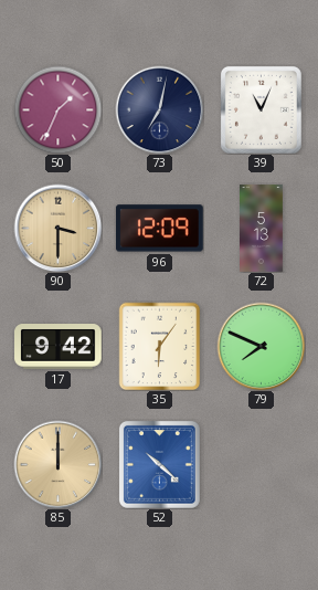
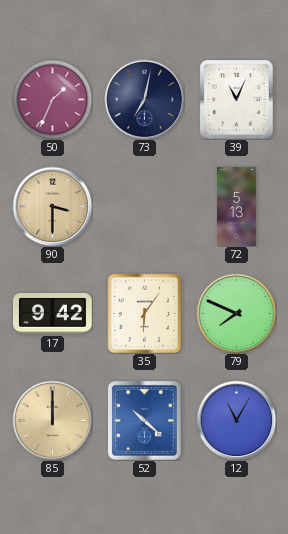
96: 12:09 -> none (159, 229)
12: none -> 11:05 (236, 420)
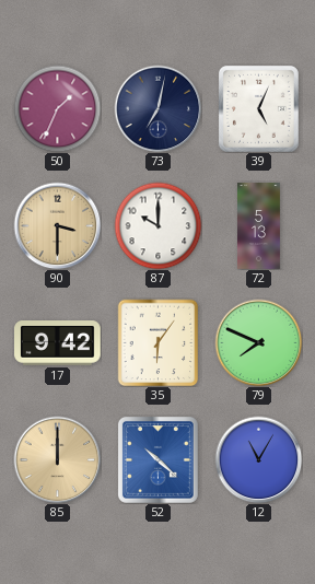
39: 11:04 -> 5:04 (258, 108)
87: none -> 10:00 (157, 225)
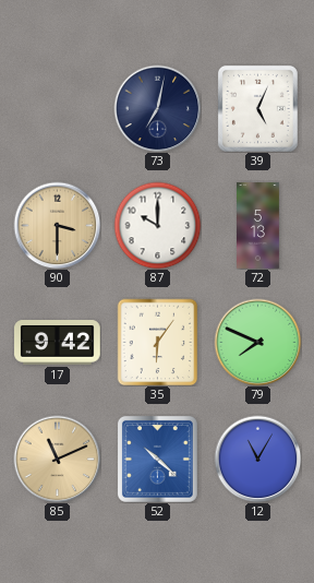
50: 1:34 -> none (57, 108)
85: 12:00 -> 11:11 (57, 459)
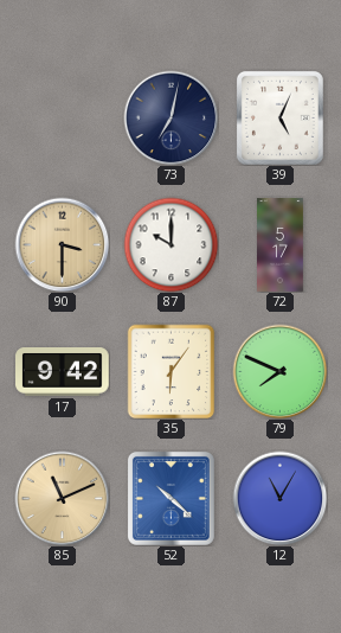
72: 5:13 -> 5:17 (281, 245)
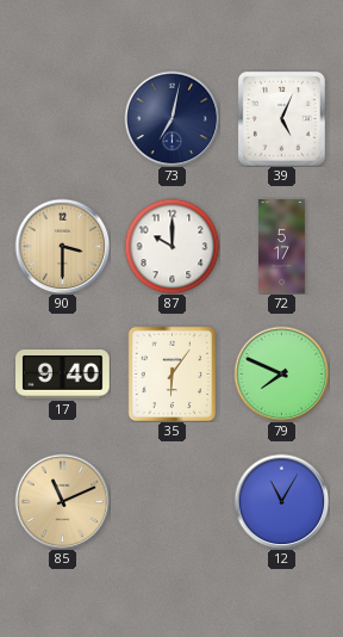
17: 9:42 -> 9:40 (63, 375)
52: 10:22 -> none (170, 498)
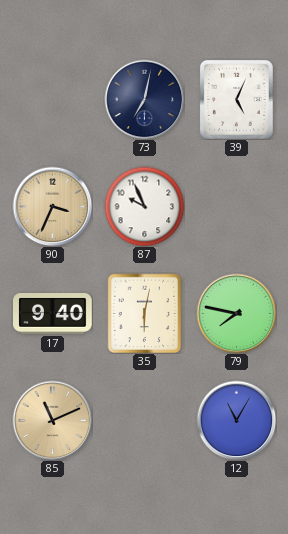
90: 3:30 -> 3:34 (52, 206)
87: 10:00 -> 9:56 (144, 206)
72: 5:17 -> none (282, 247)
35: 6:06 -> 6:02 (145, 313)
79: 7:49 -> 7:47 (236, 313)
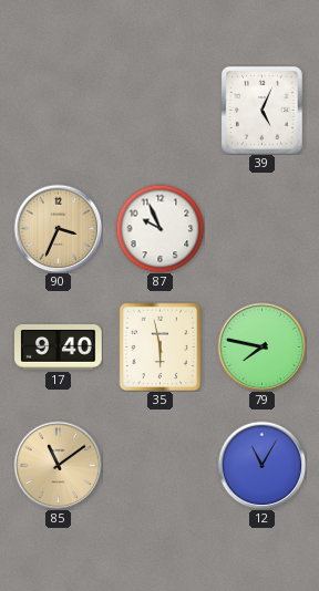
73: 7:02 -> none (144, 99)
35: 6:02 -> 5:58 (161, 346)
85: 11:11 -> 11:09 (58, 465)
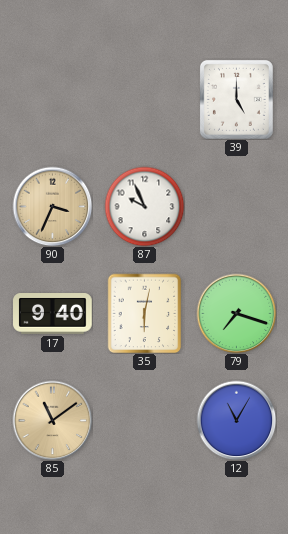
39: 5:04 -> 5:00 (236, 99)
35: 5:58 -> 6:02 (145, 313)
79: 7:47 -> 7:18 (236, 313)
